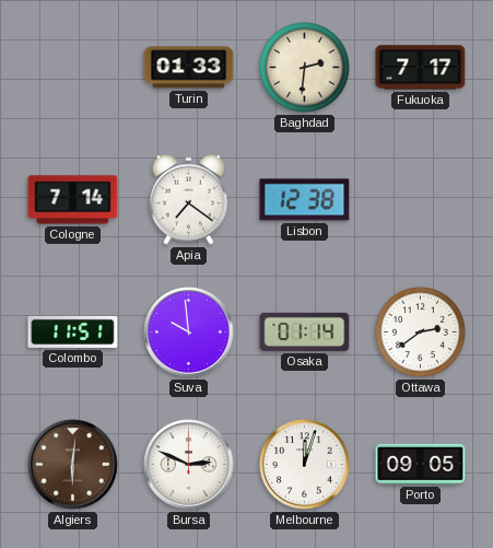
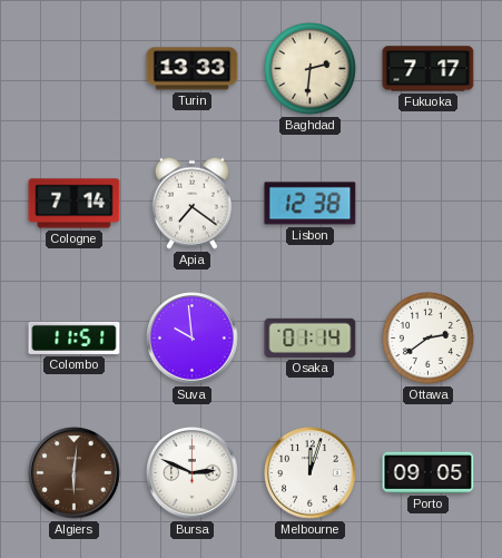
Turin: 01:33 -> 13:33 (193, 69)
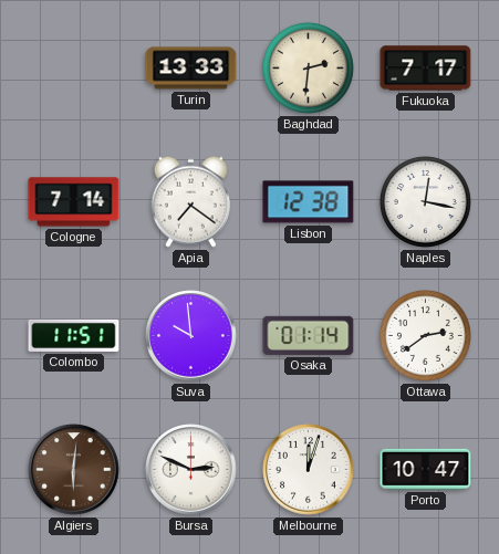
Naples: none -> 12:17 (425, 201)
Porto: 09:05 -> 10:47 (426, 469)
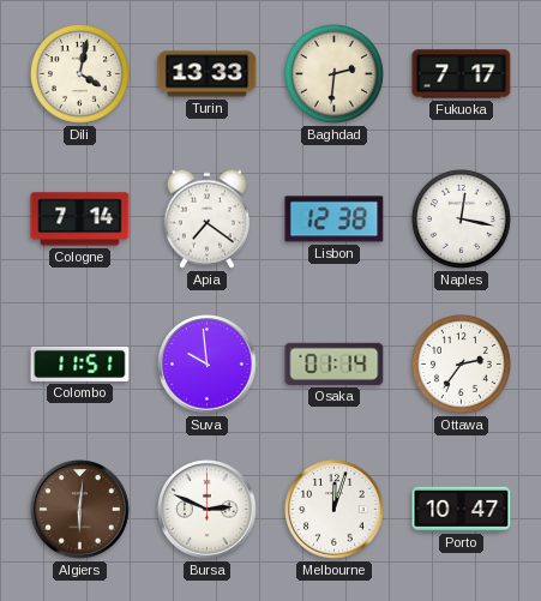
Dili: none -> 4:02 (79, 73)
Ottawa: 2:39 -> 2:36 (461, 363)
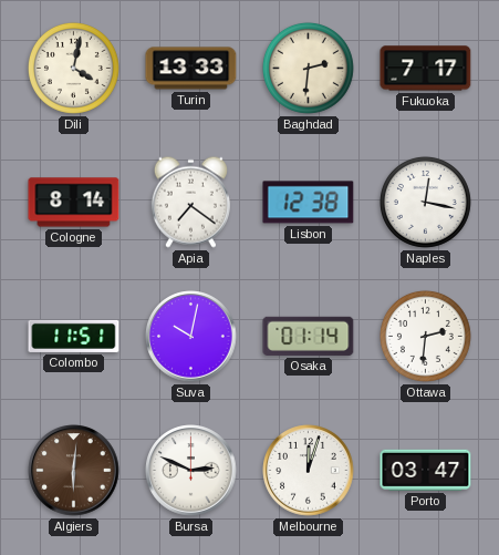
Cologne: 7:14 -> 8:14 (74, 203)
Suva: 9:59 -> 10:02 (191, 337)
Ottawa: 2:36 -> 2:31 (425, 336)
Porto: 10:47 -> 03:47 (426, 470)
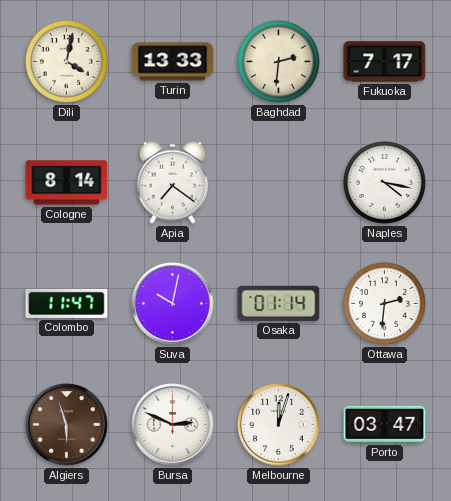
Lisbon: 12:38 -> none (309, 203)
Naples: 12:17 -> 4:17 (384, 182)
Colombo: 11:51 -> 11:47 (67, 303)
Algiers: 6:01 -> 5:57 (67, 425)
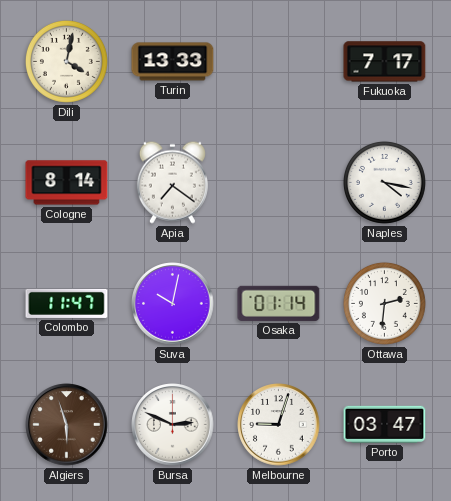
Baghdad: 2:31 -> none (278, 61)
Melbourne: 12:03 -> 9:03 (279, 425)
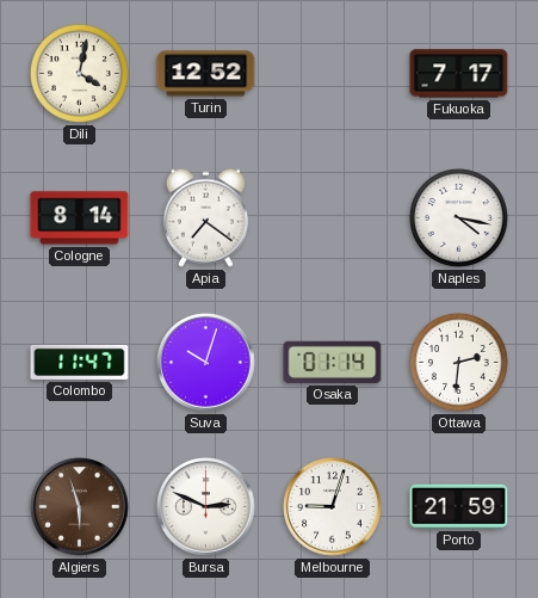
Turin: 13:33 -> 12:52 (206, 74)
Suva: 10:02 -> 10:03 (206, 363)
Porto: 03:47 -> 21:59 (459, 506)
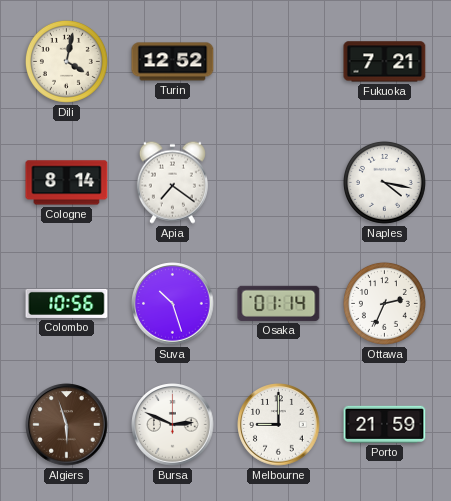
Fukuoka: 7:17 -> 7:21 (385, 62)
Colombo: 11:47 -> 10:56 (67, 303)
Suva: 10:03 -> 10:27 (173, 304)
Ottawa: 2:31 -> 2:34 (384, 303)
Melbourne: 9:03 -> 9:00 (279, 425)
